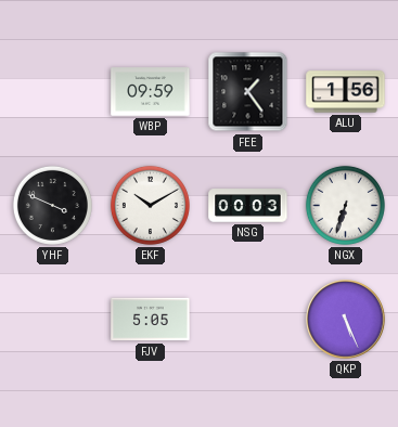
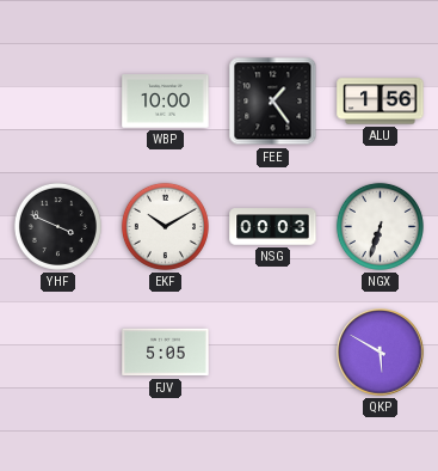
WBP: 09:59 -> 10:00 (166, 102)
QKP: 5:26 -> 5:50 (381, 353)
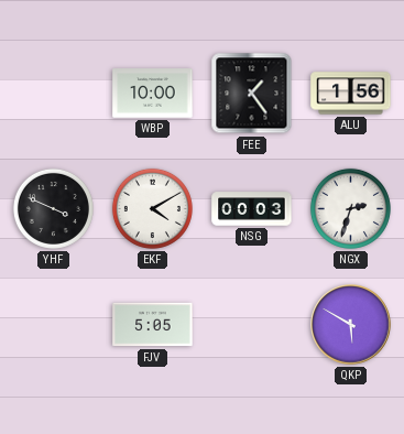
EKF: 10:10 -> 4:10 (152, 208)
NGX: 6:33 -> 2:33 (350, 208)
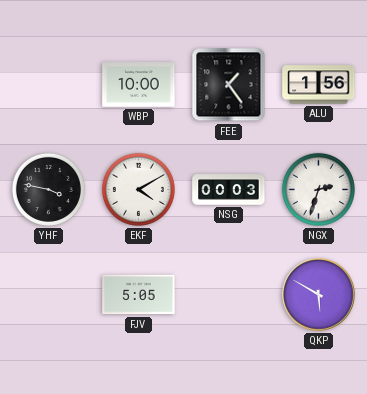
YHF: 3:49 -> 3:47 (48, 189)
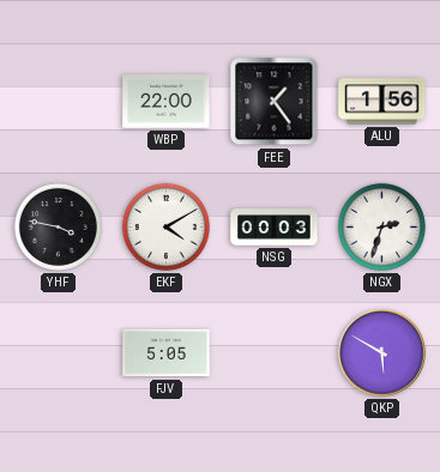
WBP: 10:00 -> 22:00 (167, 102)
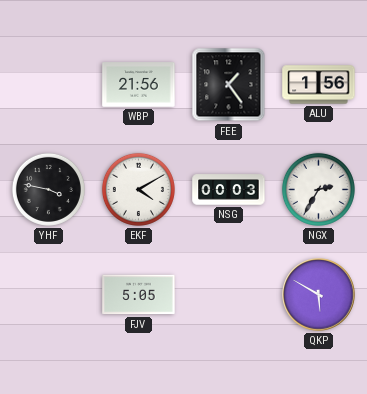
WBP: 22:00 -> 21:56 (139, 85)
NGX: 2:33 -> 2:35 (318, 189)
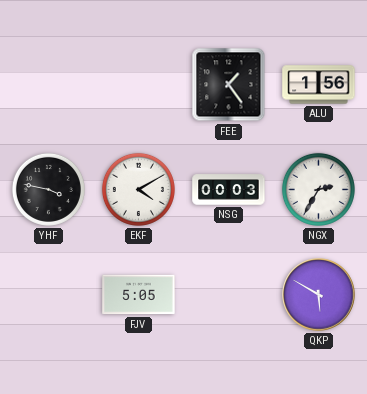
WBP: 21:56 -> none (139, 85)
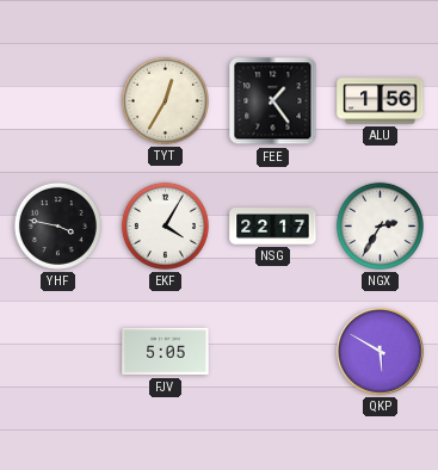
TYT: none -> 12:35 (165, 100)
EKF: 4:10 -> 4:05 (165, 225)
NSG: 00:03 -> 22:17 (273, 227)
